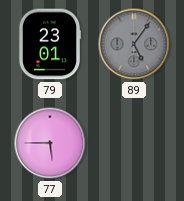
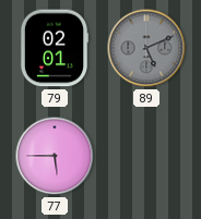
79: 23:01 -> 02:01 (55, 48)
89: 5:06 -> 5:11 (146, 48)
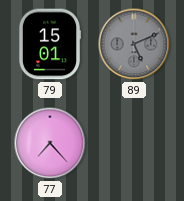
79: 02:01 -> 15:01 (50, 44)
77: 5:45 -> 7:23 (50, 143)
